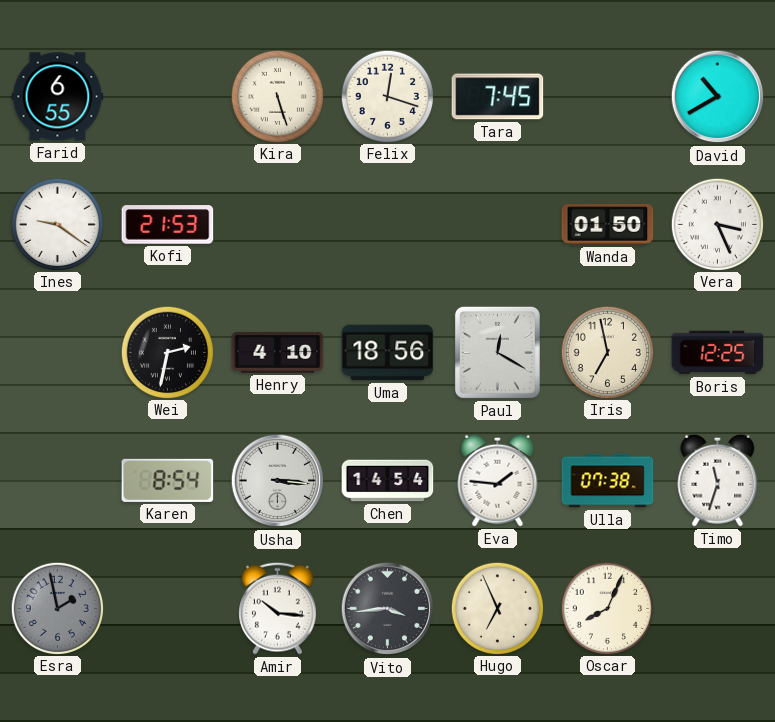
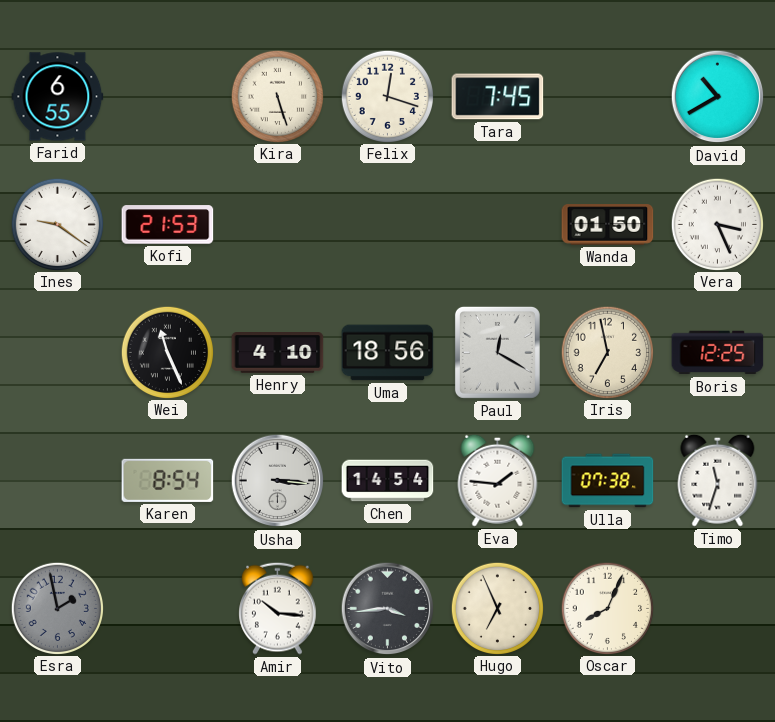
Wei: 2:32 -> 11:26 (167, 352)
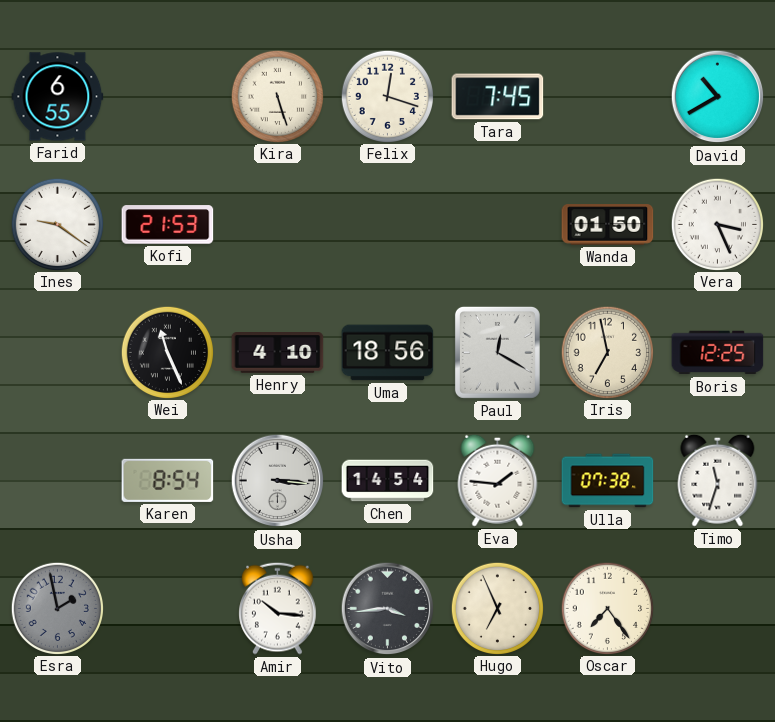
Oscar: 8:04 -> 7:24 (607, 608)
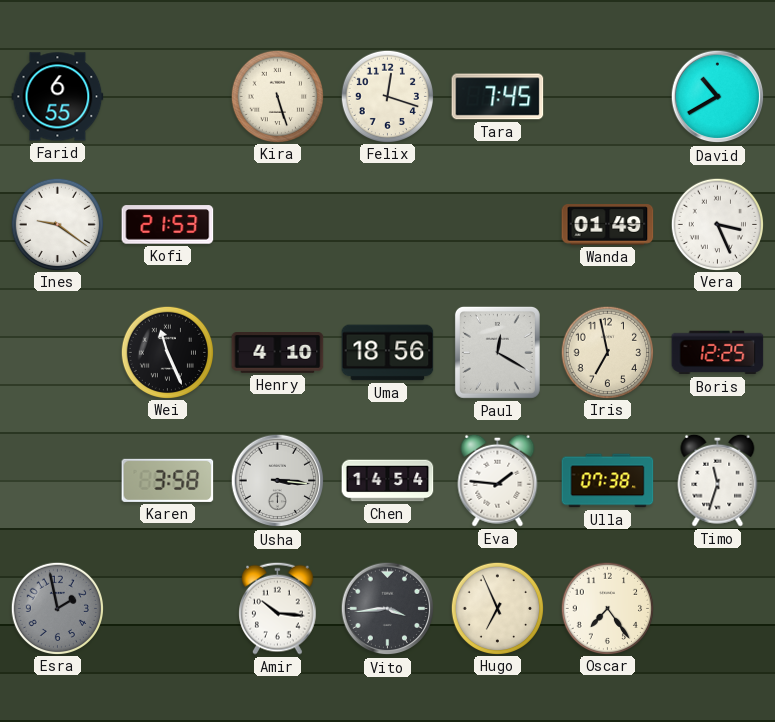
Wanda: 01:50 -> 01:49 (608, 225)
Karen: 8:54 -> 3:58 (168, 480)
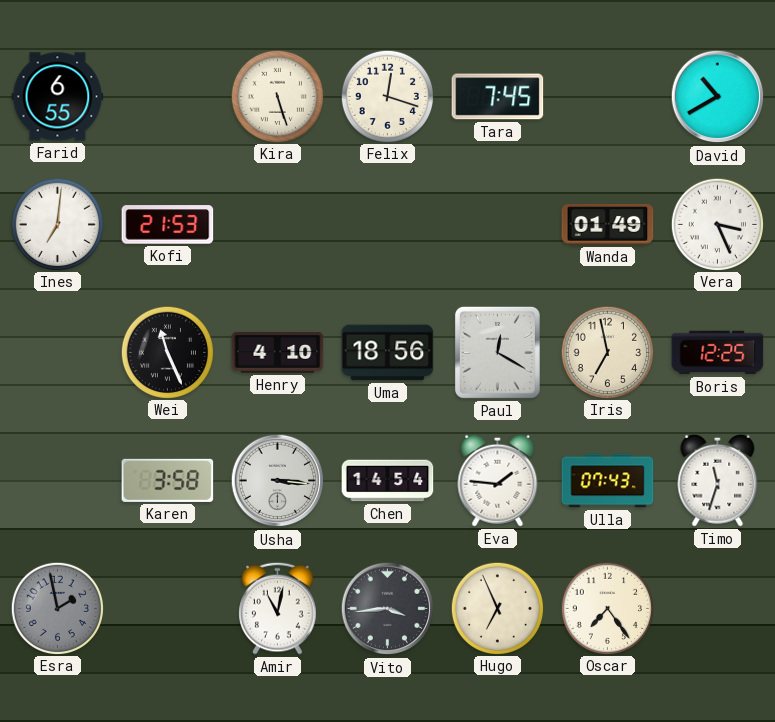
Ines: 9:21 -> 7:01 (57, 224)
Ulla: 07:38 -> 07:43 (608, 481)
Amir: 10:16 -> 11:02 (278, 608)
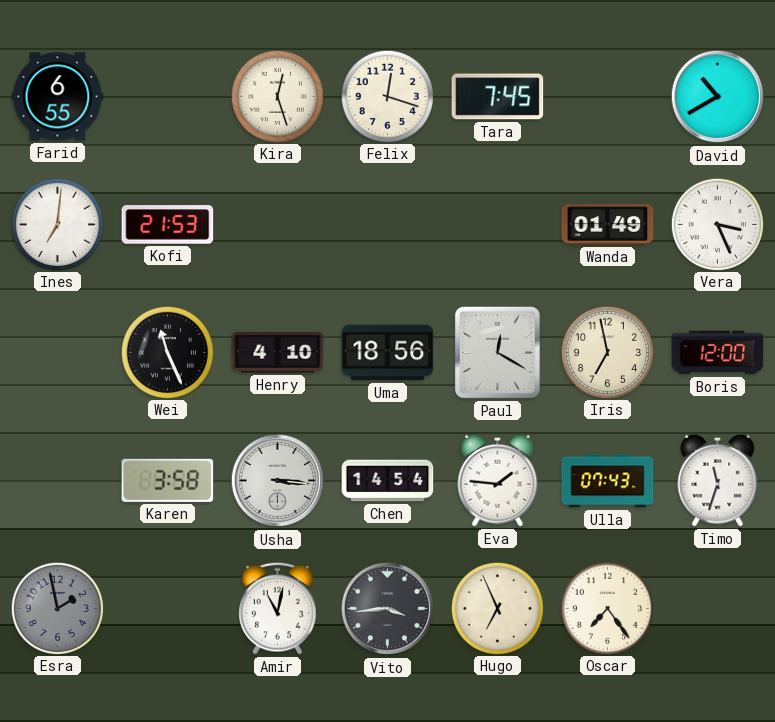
Kira: 5:27 -> 12:27 (277, 96)
Boris: 12:25 -> 12:00 (718, 353)
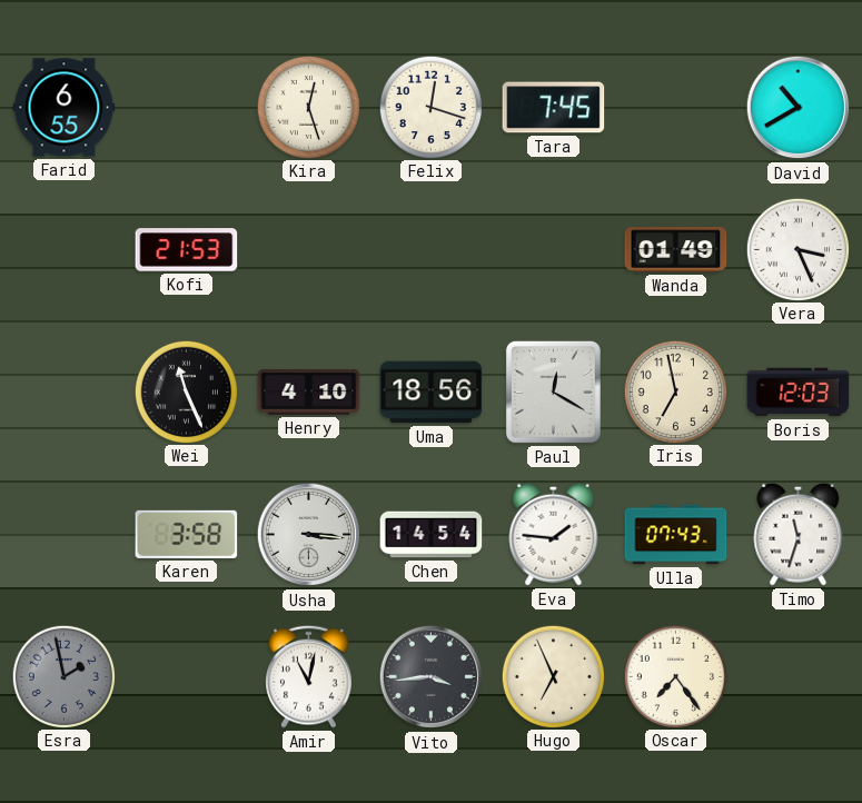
Ines: 7:01 -> none (57, 224)
Boris: 12:00 -> 12:03 (799, 393)
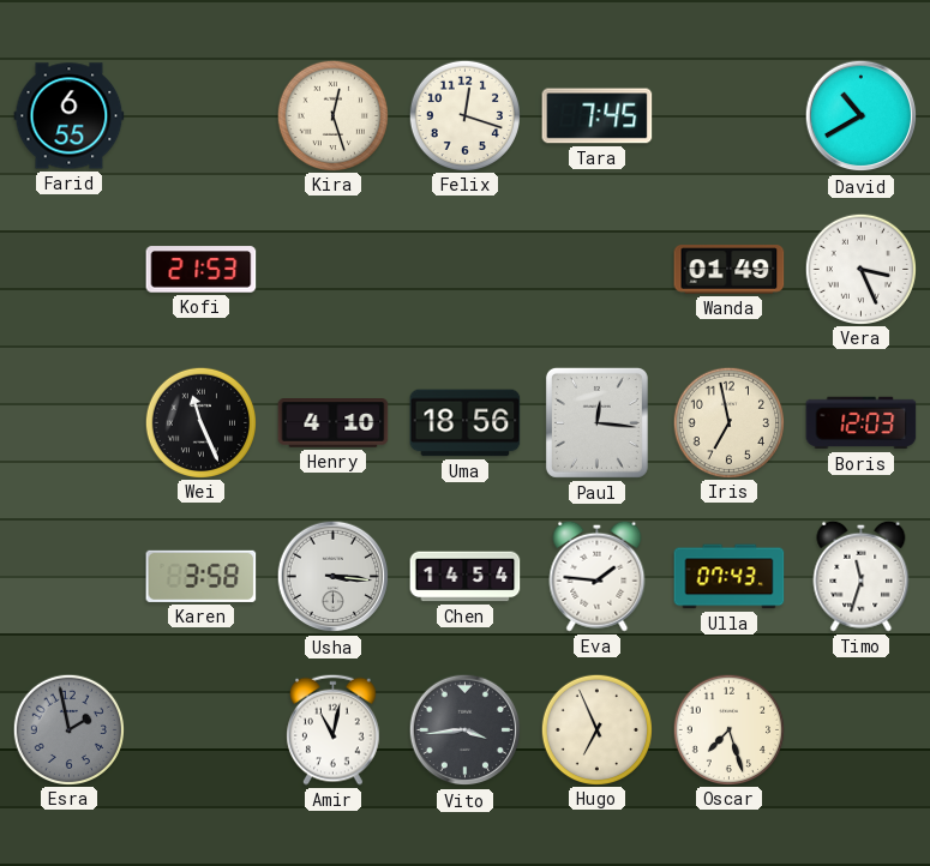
Paul: 12:20 -> 12:16 (596, 422)
Oscar: 7:24 -> 7:27 (728, 729)
